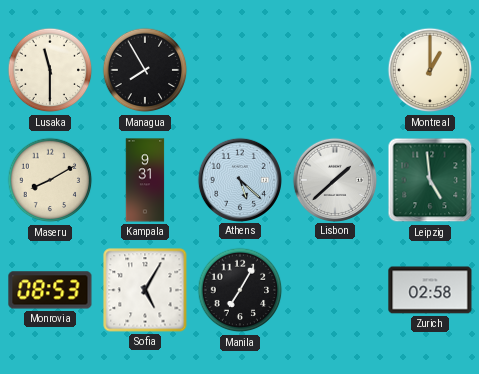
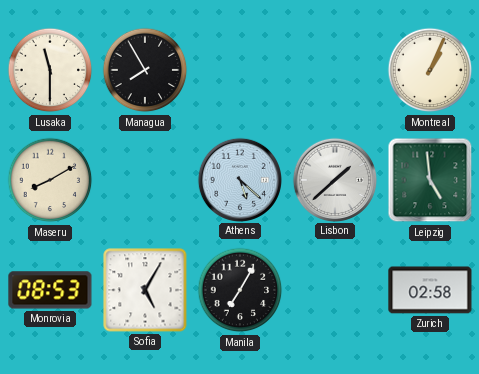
Montreal: 1:00 -> 1:04 (430, 70)
Kampala: 9:31 -> none (145, 180)
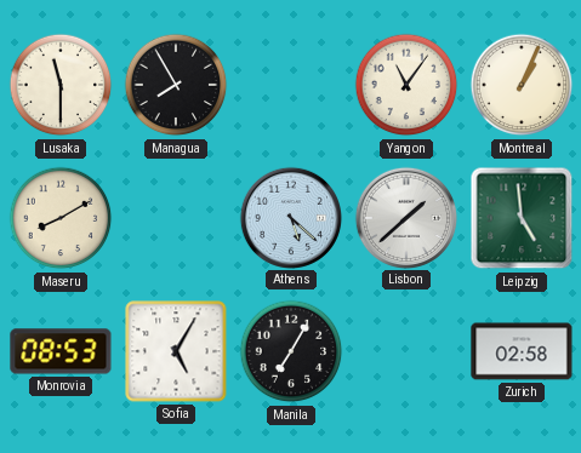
Yangon: none -> 11:06 (406, 85)
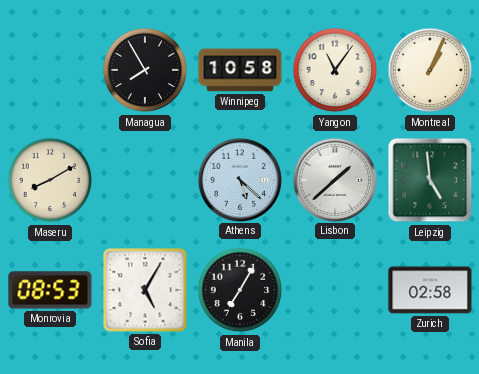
Lusaka: 11:30 -> none (61, 85)
Winnipeg: none -> 10:58 (240, 70)
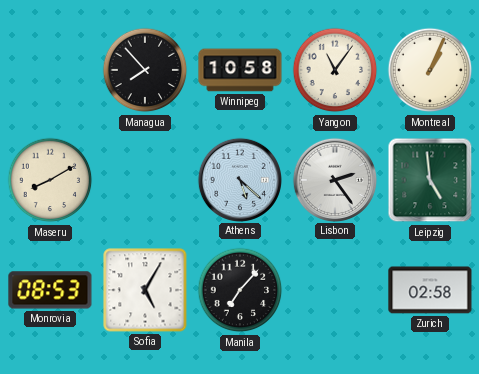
Managua: 7:55 -> 7:53 (145, 70)
Lisbon: 1:38 -> 2:24 (334, 179)
Manila: 7:05 -> 7:07 (240, 290)
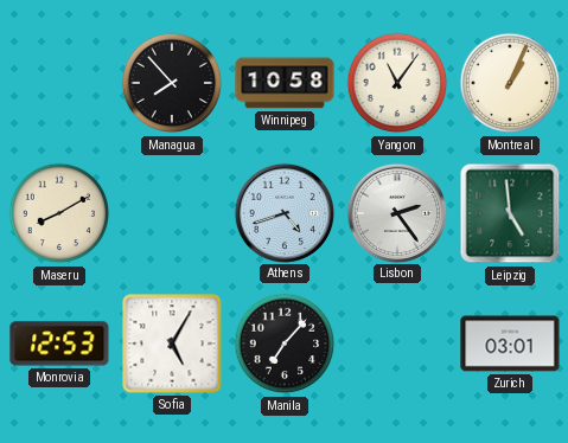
Athens: 5:22 -> 4:42 (283, 212)
Monrovia: 08:53 -> 12:53 (59, 344)
Zurich: 02:58 -> 03:01 (510, 344)
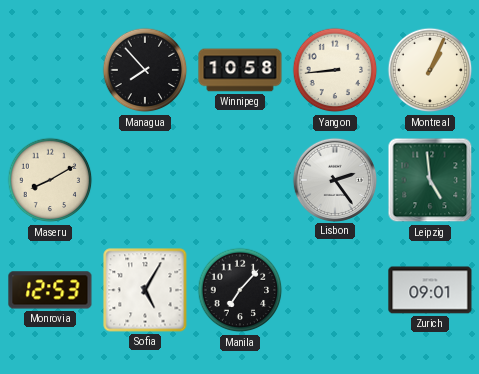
Yangon: 11:06 -> 8:44 (335, 70)
Athens: 4:42 -> none (283, 212)
Zurich: 03:01 -> 09:01 (430, 290)
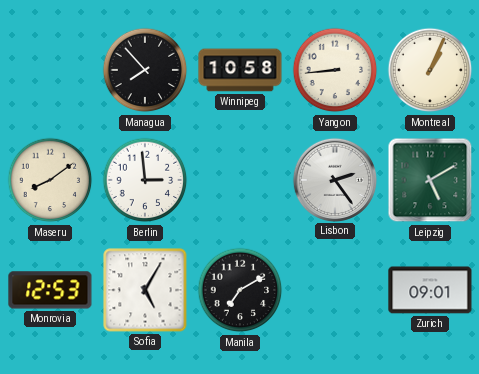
Maseru: 8:10 -> 8:09 (50, 180)
Berlin: none -> 2:59 (145, 180)
Leipzig: 4:59 -> 5:10 (430, 180)
Manila: 7:07 -> 7:10 (240, 290)
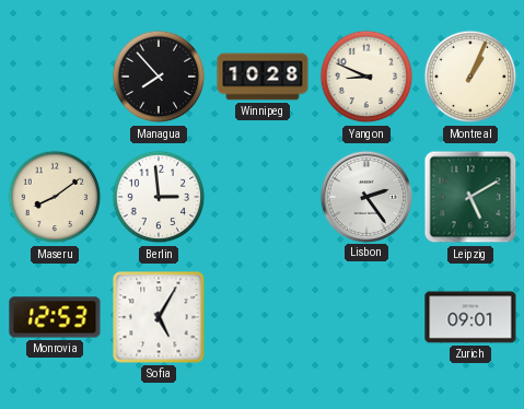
Winnipeg: 10:58 -> 10:28 (263, 77)
Yangon: 8:44 -> 8:49 (366, 77)
Manila: 7:10 -> none (240, 290)
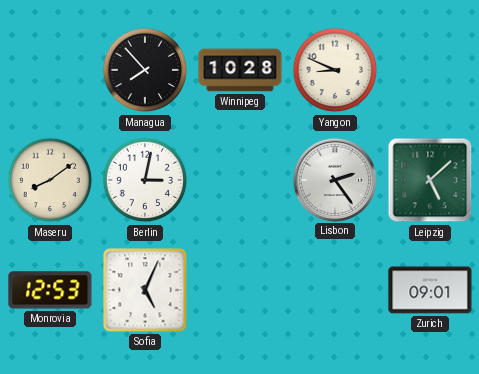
Montreal: 1:04 -> none (470, 77)
Berlin: 2:59 -> 3:02 (145, 180)
Leipzig: 5:10 -> 5:08 (430, 180)
Sofia: 5:05 -> 5:04 (145, 290)
